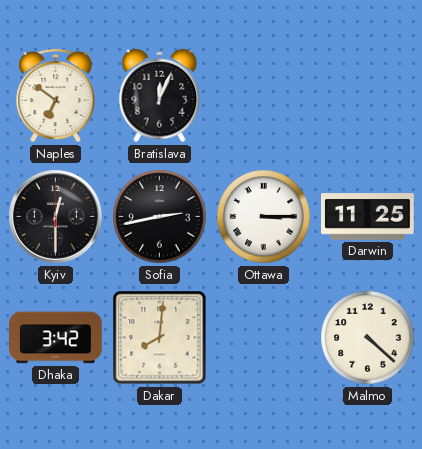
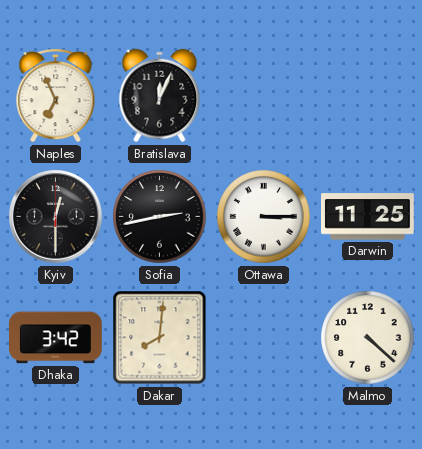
Naples: 6:51 -> 6:56 (56, 96)
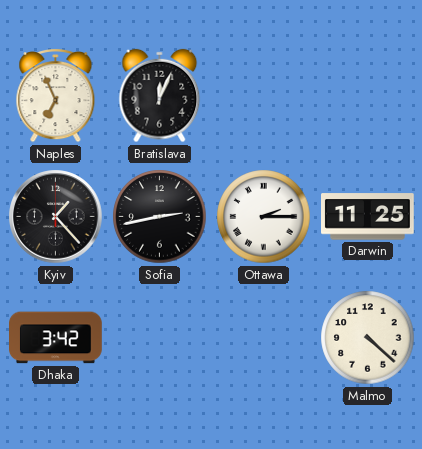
Kyiv: 12:30 -> 1:23 (56, 217)
Ottawa: 3:15 -> 2:15 (264, 217)
Dakar: 8:01 -> none (160, 338)
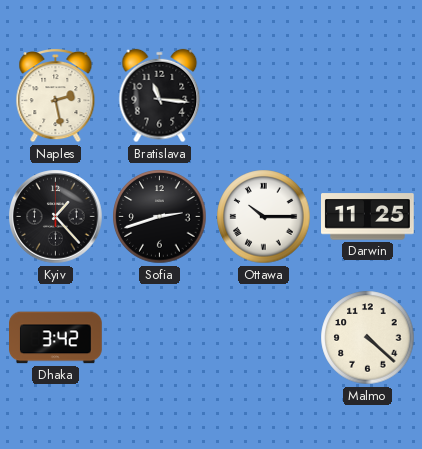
Naples: 6:56 -> 2:28 (56, 96)
Bratislava: 12:04 -> 11:16 (160, 96)
Sofia: 2:43 -> 2:42 (160, 217)
Ottawa: 2:15 -> 10:15 (264, 217)
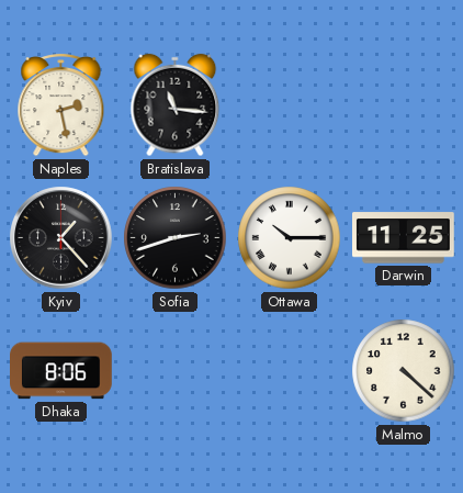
Dhaka: 3:42 -> 8:06 (61, 371)
